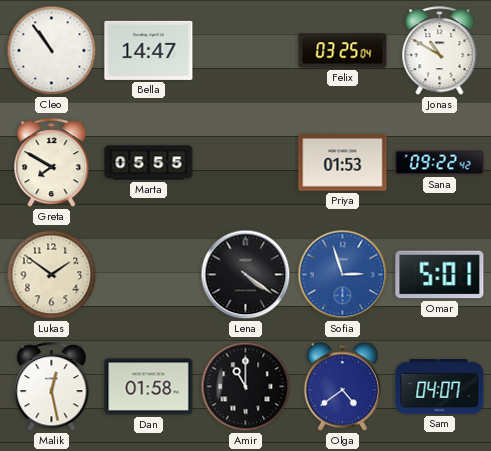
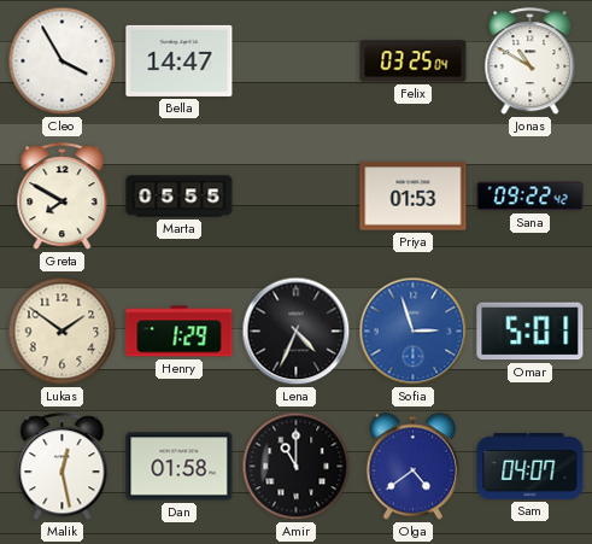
Cleo: 10:54 -> 3:55 (63, 62)
Henry: none -> 1:29 (180, 332)
Lena: 4:21 -> 4:34 (297, 332)
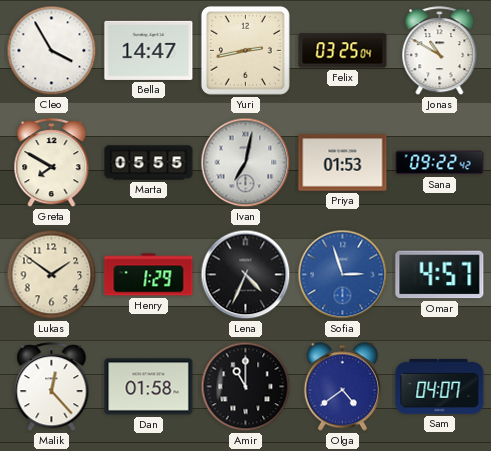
Yuri: none -> 2:43 (245, 50)
Ivan: none -> 7:02 (246, 163)
Omar: 5:01 -> 4:57 (440, 275)
Malik: 12:28 -> 12:23 (52, 387)
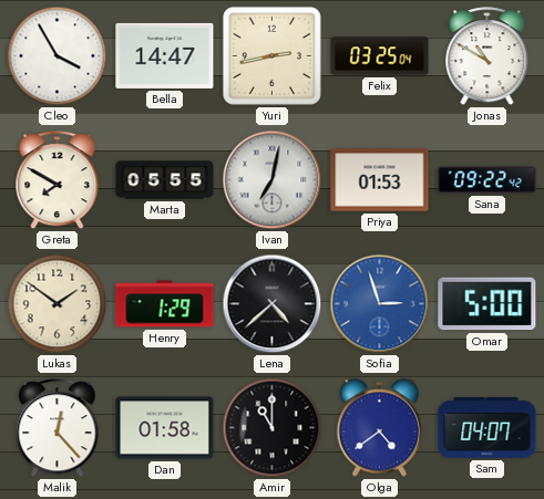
Lena: 4:34 -> 4:38 (273, 304)
Omar: 4:57 -> 5:00 (487, 304)
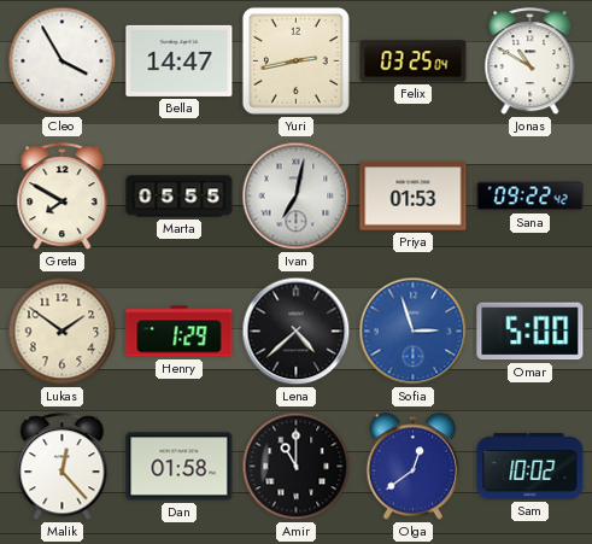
Olga: 4:39 -> 12:39 (412, 467)
Sam: 04:07 -> 10:02 (531, 466)
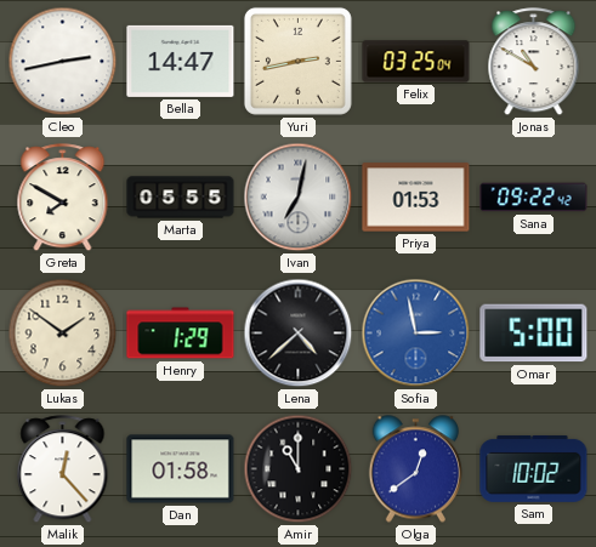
Cleo: 3:55 -> 2:43 (63, 62)
Sofia: 2:57 -> 2:58 (416, 334)
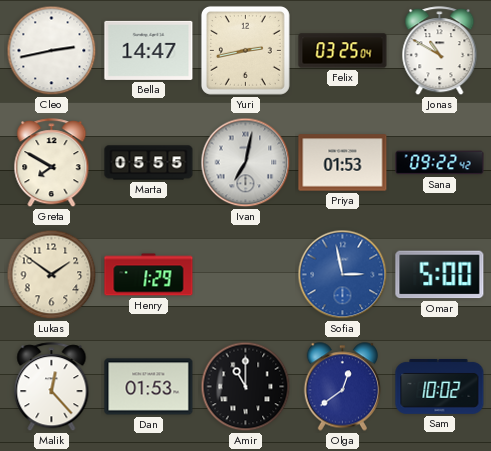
Lena: 4:38 -> none (299, 334)
Dan: 01:58 -> 01:53 (149, 387)
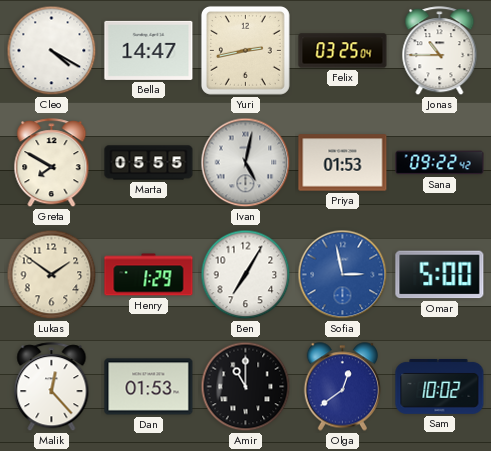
Cleo: 2:43 -> 4:20 (52, 51)
Jonas: 10:50 -> 10:45 (440, 51)
Ivan: 7:02 -> 5:02 (246, 163)
Ben: none -> 7:05 (246, 275)
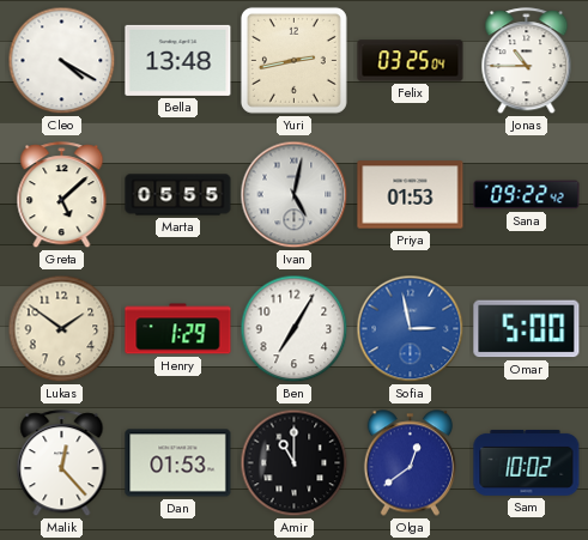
Bella: 14:47 -> 13:48 (178, 60)
Greta: 7:50 -> 5:08 (62, 195)
